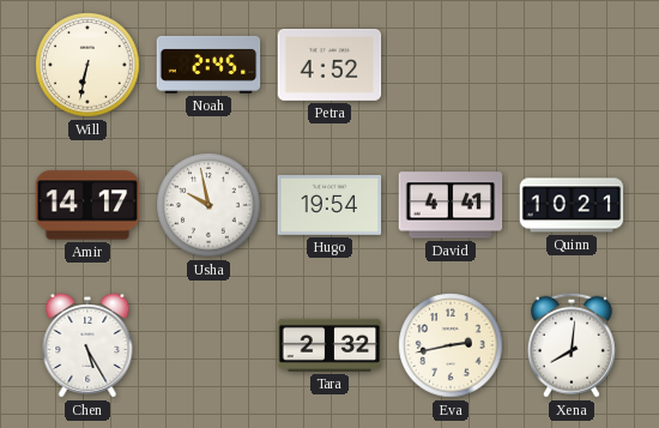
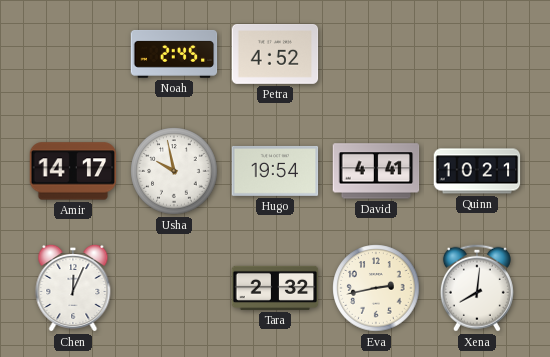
Will: 6:32 -> none (87, 65)
Chen: 5:25 -> 12:04 (73, 288)
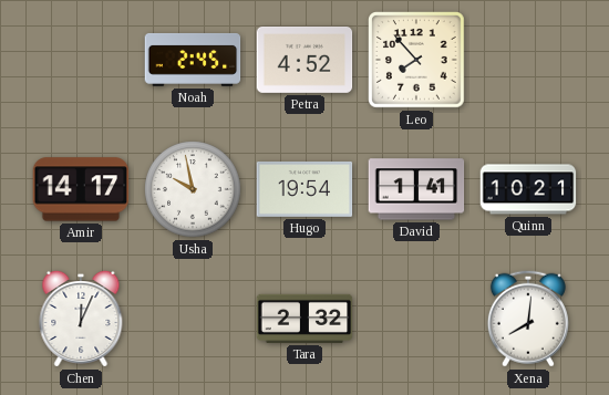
Leo: none -> 7:53 (417, 61)
David: 4:41 -> 1:41 (416, 189)
Eva: 2:43 -> none (376, 288)
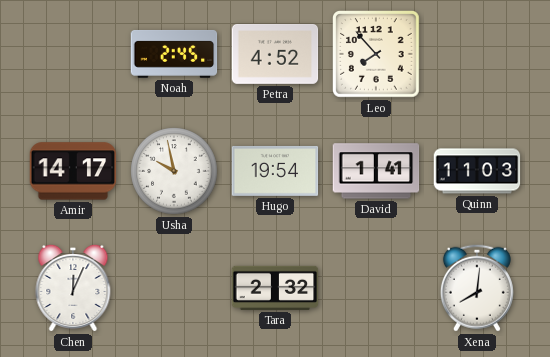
Quinn: 10:21 -> 11:03 (477, 171)
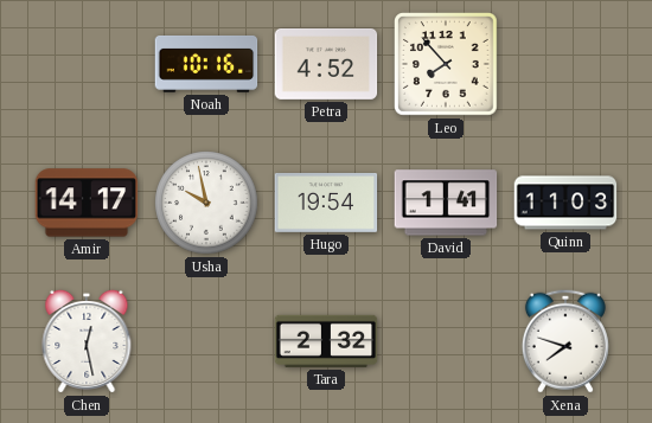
Noah: 2:45 -> 10:16 (206, 64)
Chen: 12:04 -> 12:28 (87, 341)
Xena: 8:01 -> 7:48 (565, 341)
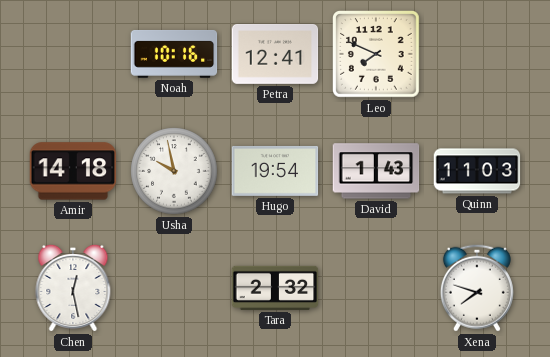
Petra: 4:52 -> 12:41 (275, 54)
Leo: 7:53 -> 7:49 (377, 55)
Amir: 14:17 -> 14:18 (73, 171)
David: 1:41 -> 1:43 (376, 171)
